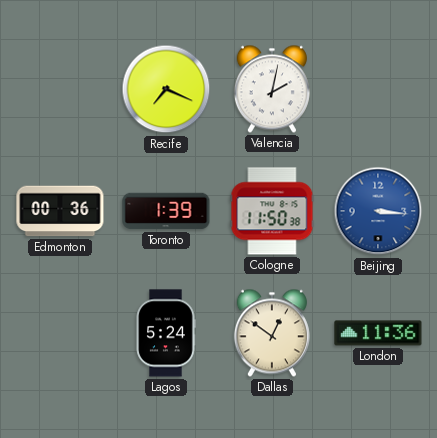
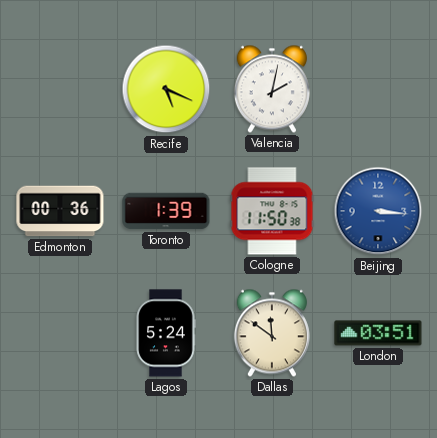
Recife: 7:19 -> 5:19 (166, 89)
Dallas: 12:51 -> 11:51 (272, 333)
London: 11:36 -> 03:51 (378, 333)
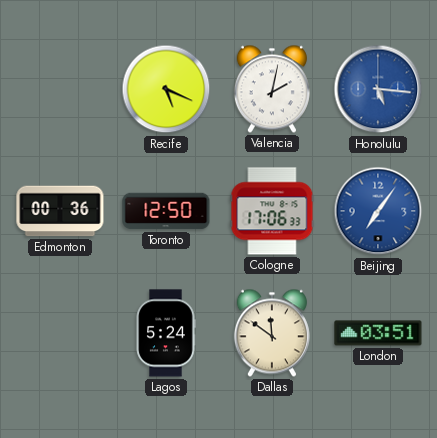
Honolulu: none -> 5:16 (378, 89)
Toronto: 1:39 -> 12:50 (166, 211)
Cologne: 11:50 -> 17:06 (272, 211)
Beijing: 3:16 -> 7:06 (378, 211)
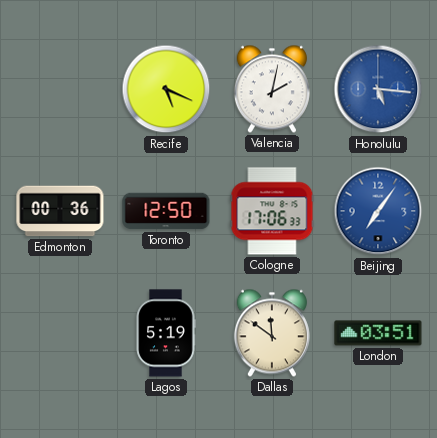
Lagos: 5:24 -> 5:19 (166, 333)
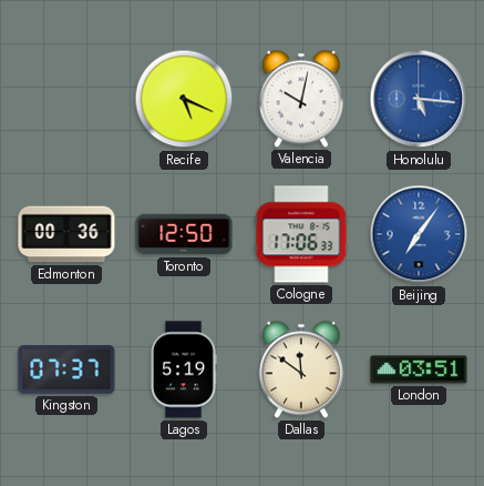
Valencia: 2:02 -> 10:02 (301, 99)
Kingston: none -> 07:37 (66, 369)
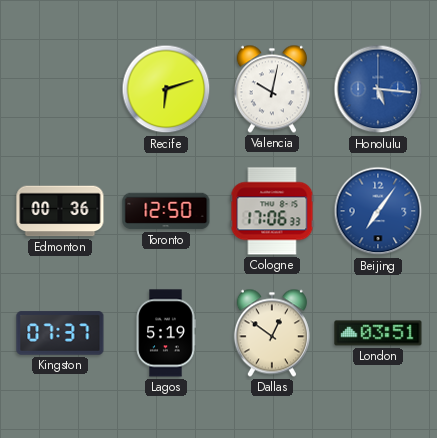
Recife: 5:19 -> 6:12 (166, 89)
Dallas: 11:51 -> 12:51 (272, 333)
